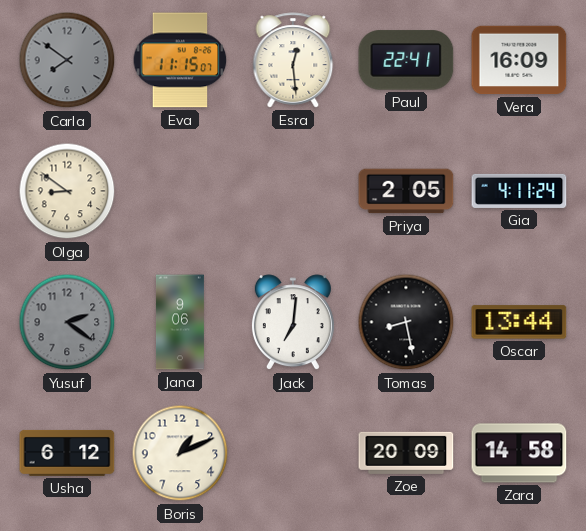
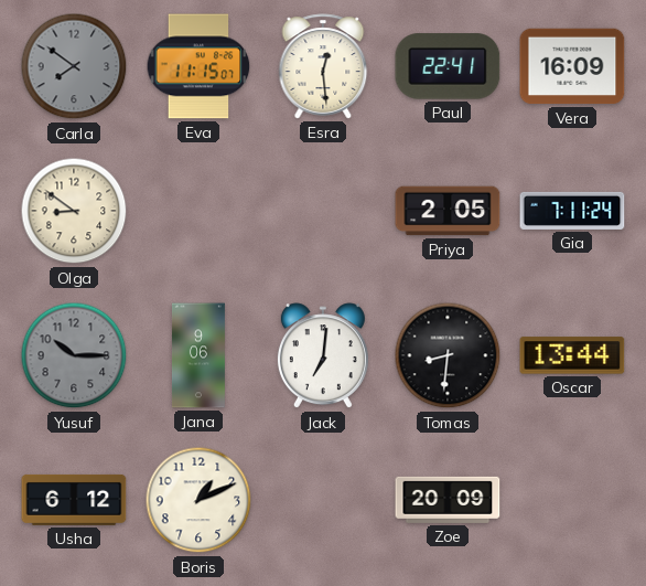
Gia: 4:11 -> 7:11 (572, 211)
Yusuf: 2:21 -> 10:15 (74, 355)
Tomas: 8:28 -> 8:31 (448, 355)
Zara: 14:58 -> none (519, 453)
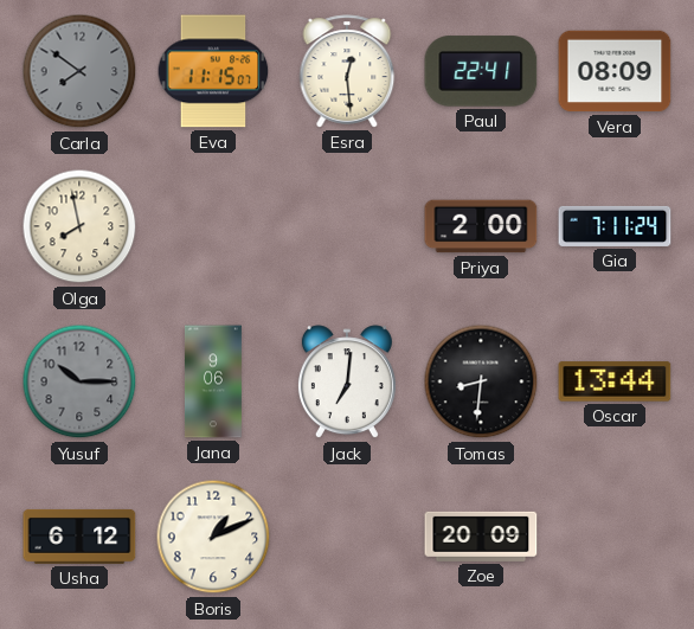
Vera: 16:09 -> 08:09 (615, 71)
Olga: 8:51 -> 7:58 (79, 226)
Priya: 2:05 -> 2:00 (481, 226)
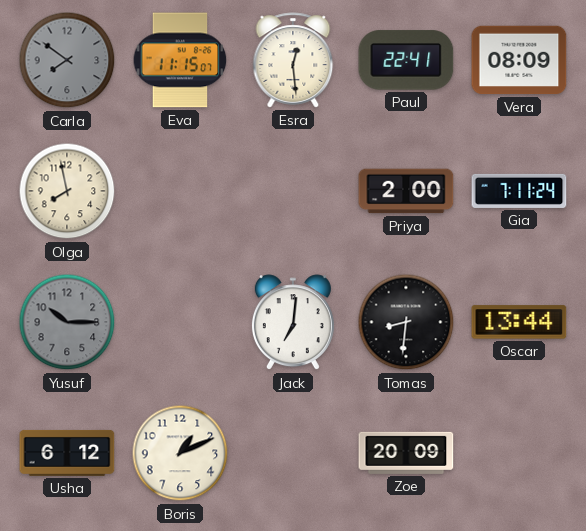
Jana: 9:06 -> none (213, 381)
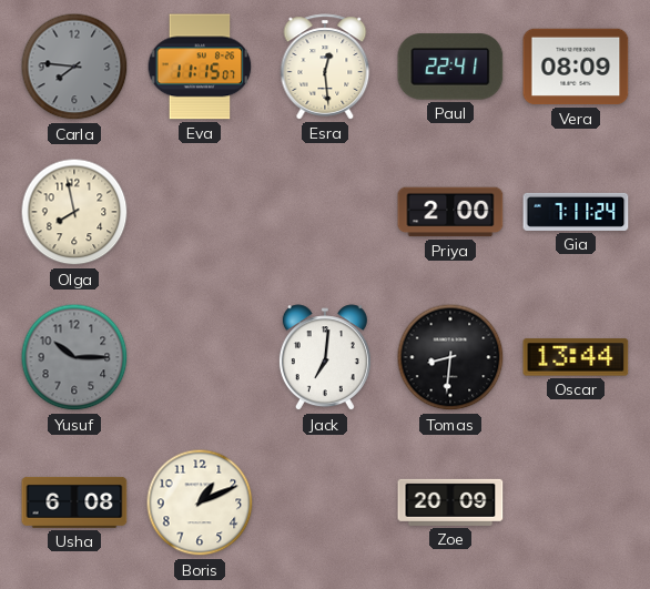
Carla: 7:51 -> 7:46 (74, 67)
Usha: 6:12 -> 6:08 (74, 502)
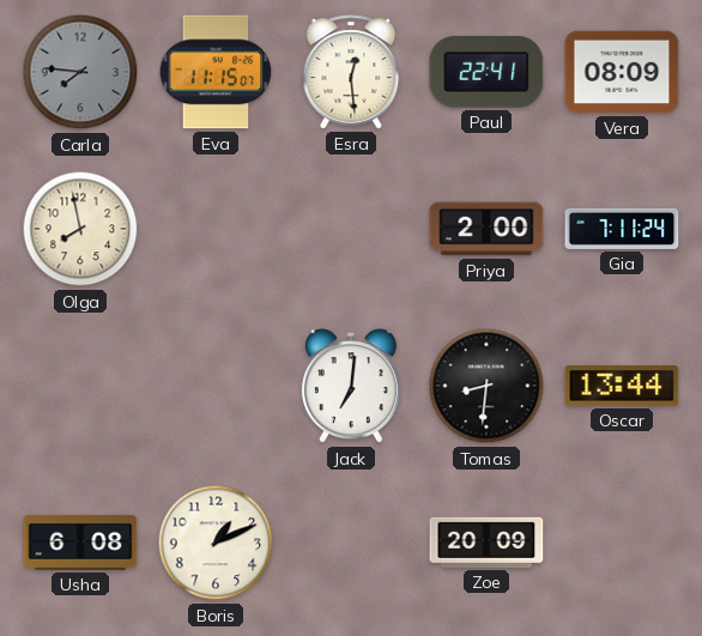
Yusuf: 10:15 -> none (74, 357)
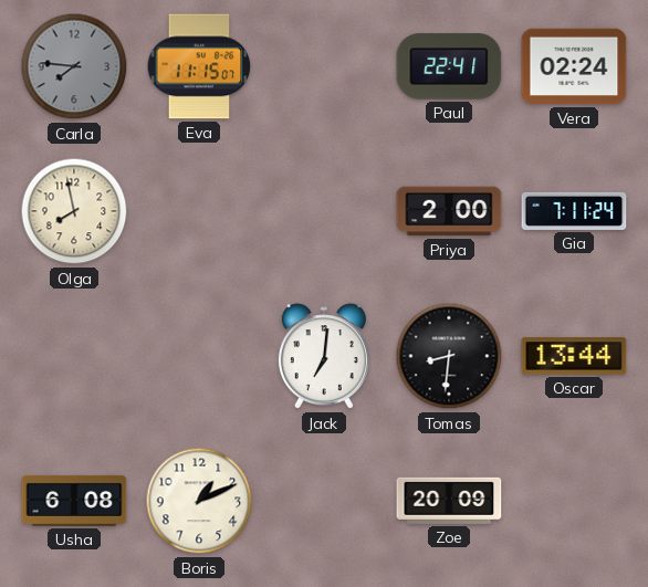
Esra: 12:29 -> none (351, 72)
Vera: 08:09 -> 02:24 (574, 66)
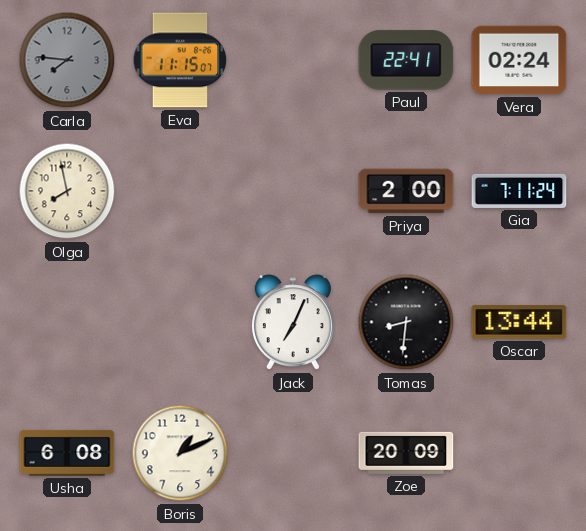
Jack: 7:01 -> 7:04 (293, 323)
